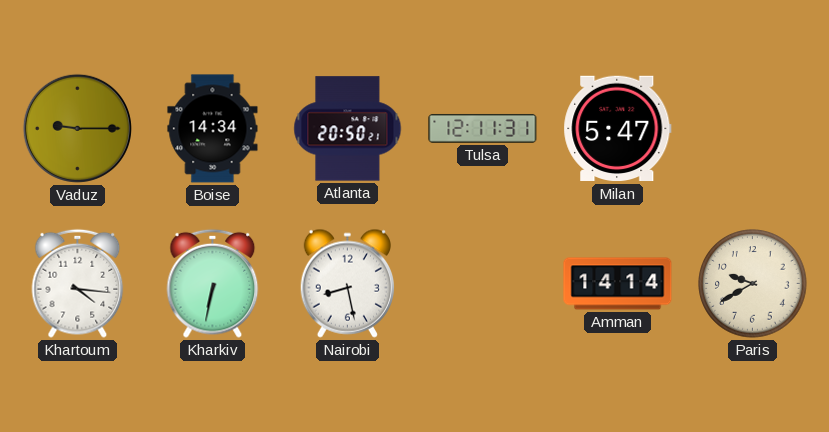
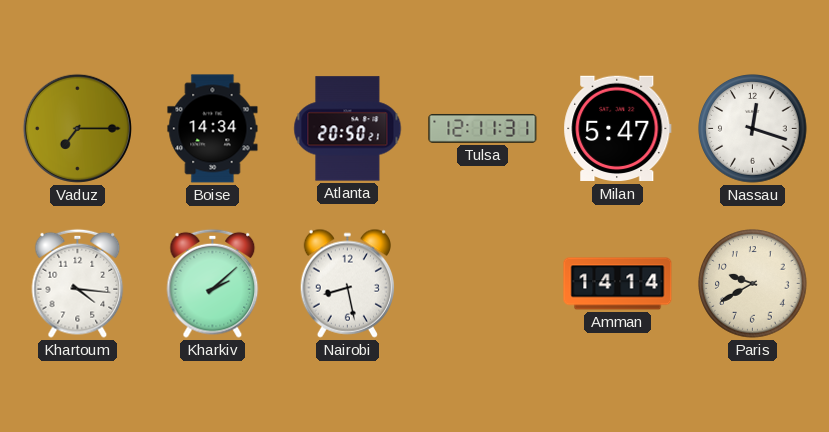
Vaduz: 9:15 -> 7:15 (77, 128)
Nassau: none -> 12:18 (753, 129)
Kharkiv: 6:32 -> 2:08 (213, 283)
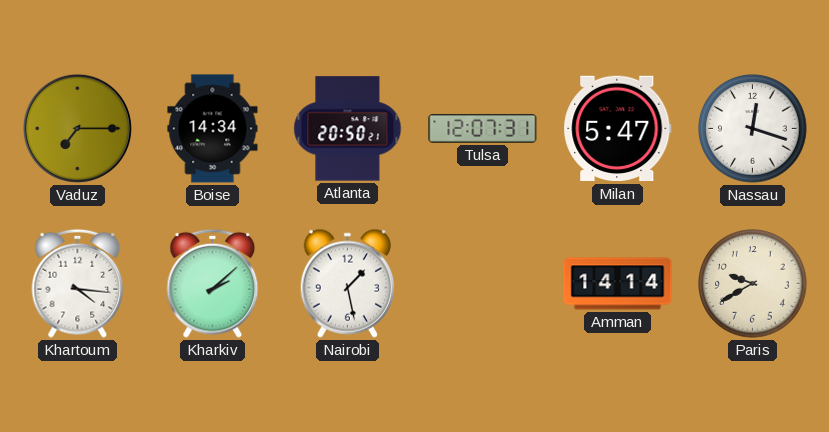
Tulsa: 12:11 -> 12:07 (483, 128)
Nairobi: 8:28 -> 1:28 (347, 283)
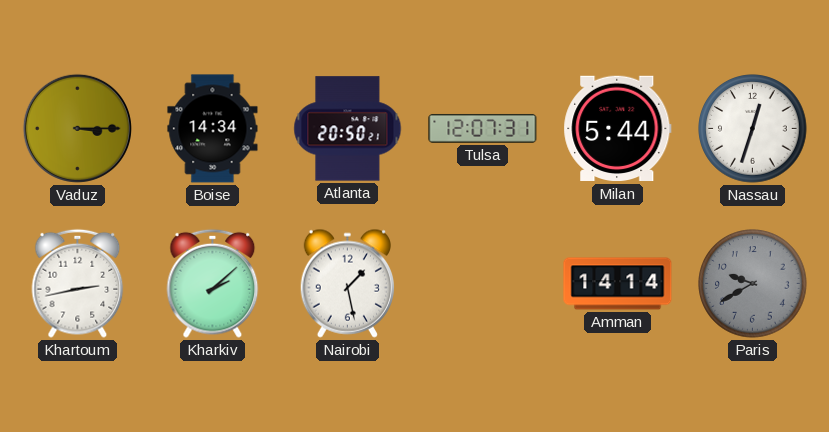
Vaduz: 7:15 -> 3:15 (77, 128)
Milan: 5:47 -> 5:44 (618, 129)
Nassau: 12:18 -> 12:33 (753, 129)
Khartoum: 4:16 -> 2:43 (78, 283)
Paris dial: cream -> grey (753, 284)
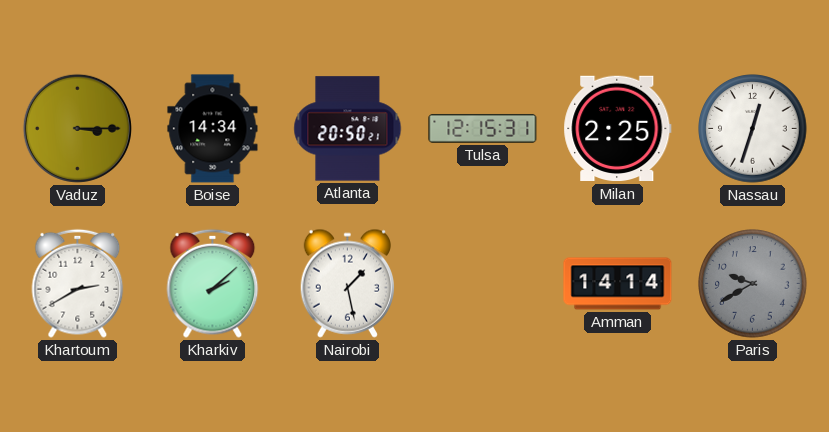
Tulsa: 12:07 -> 12:15 (483, 128)
Milan: 5:44 -> 2:25 (618, 129)
Khartoum: 2:43 -> 2:40 (78, 283)
